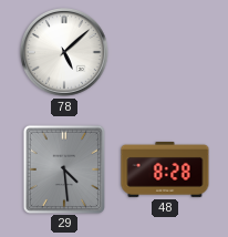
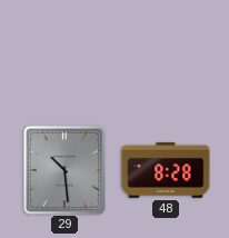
78: 5:08 -> none (64, 52)
29: 4:29 -> 10:29 (64, 169)
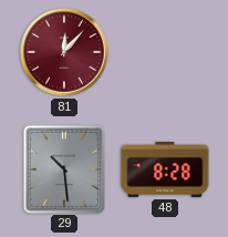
81: none -> 12:07 (64, 52)
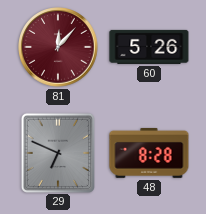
60: none -> 5:26 (149, 47)
29: 10:29 -> 6:49 (58, 152)
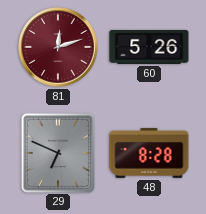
81: 12:07 -> 12:12 (58, 47)
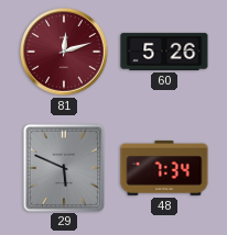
29: 6:49 -> 5:49 (64, 167)
48: 8:28 -> 7:34 (164, 168)
